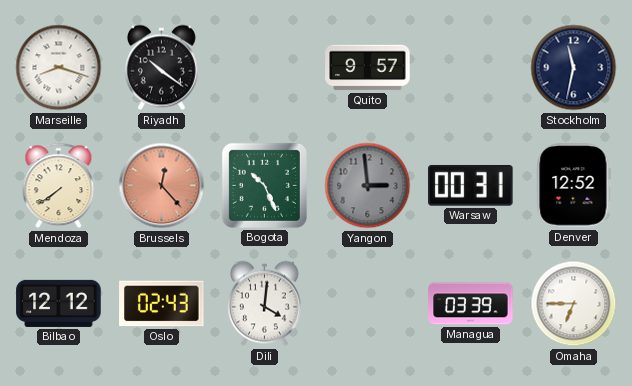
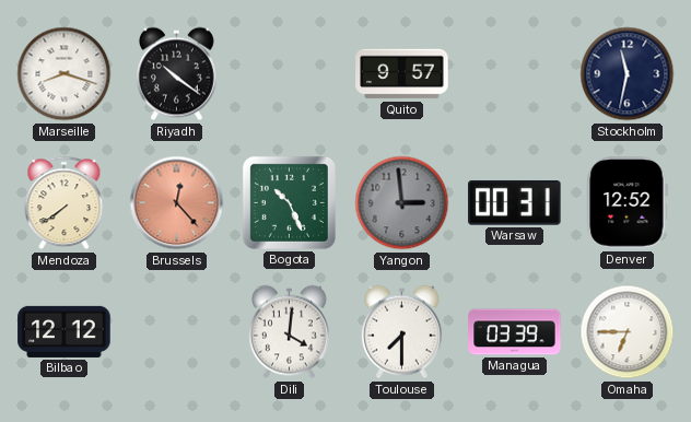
Oslo: 02:43 -> none (162, 304)
Toulouse: none -> 7:30 (401, 332)
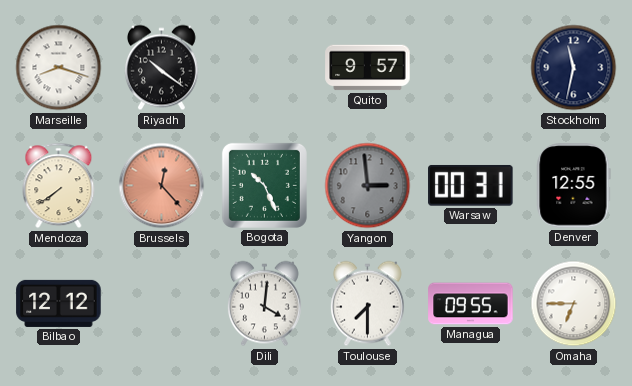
Denver: 12:52 -> 12:55 (574, 186)
Managua: 03:39 -> 09:55 (471, 304)
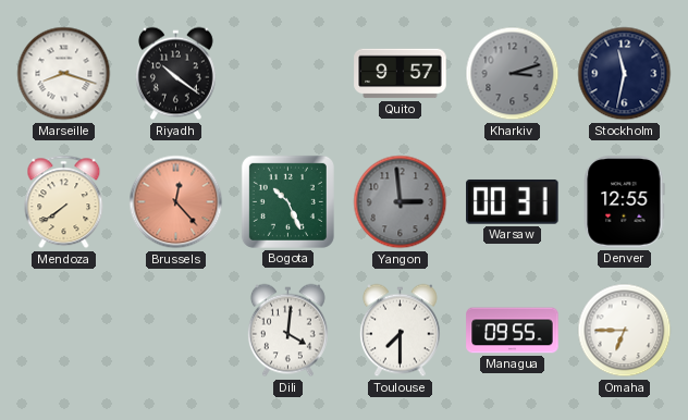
Kharkiv: none -> 3:12 (513, 74)
Bilbao: 12:12 -> none (59, 303)
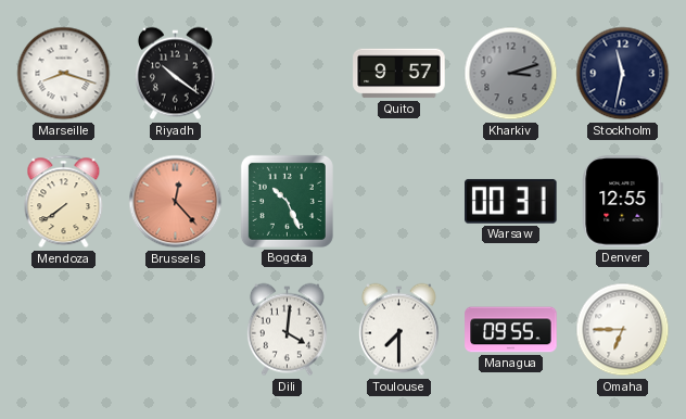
Yangon: 2:59 -> none (401, 202)
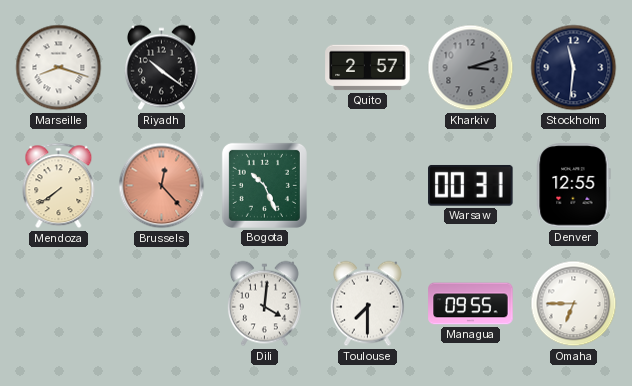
Quito: 9:57 -> 2:57 (368, 68)
Stockholm: 11:32 -> 11:31 (574, 68)
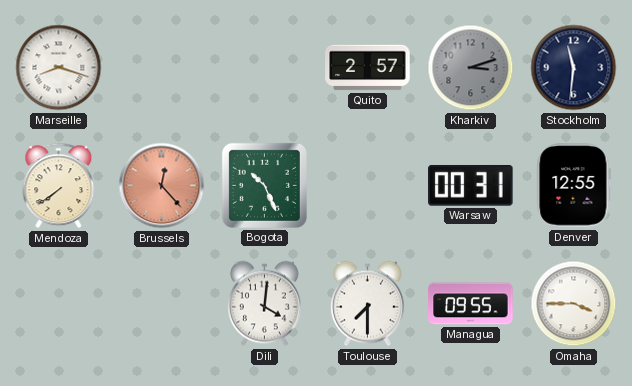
Riyadh: 10:21 -> none (161, 68)
Omaha: 6:45 -> 3:45 (574, 304)
